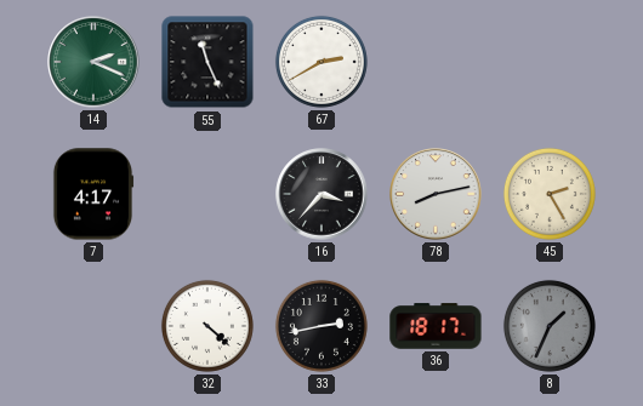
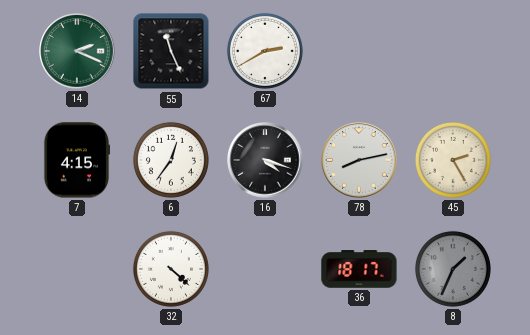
7: 4:17 -> 4:15 (77, 160)
6: none -> 12:36 (171, 160)
16: 3:37 -> 4:18 (265, 160)
33: 2:43 -> none (321, 326)
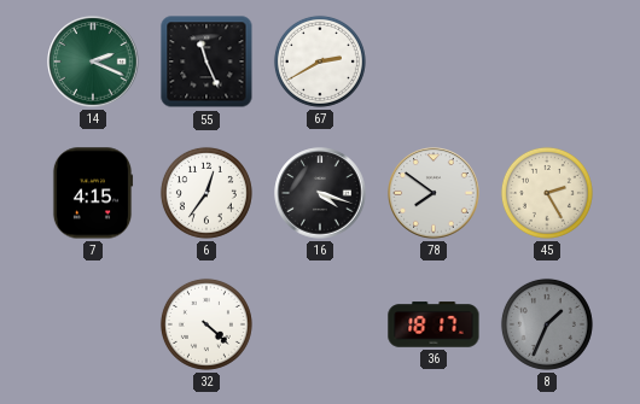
78: 8:13 -> 7:51 (434, 193)
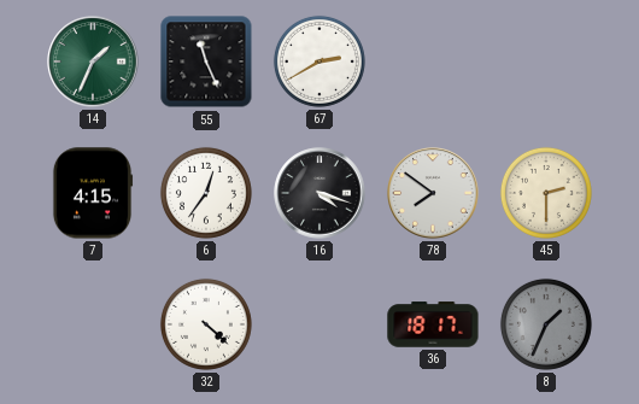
14: 2:19 -> 1:34 (93, 62)
45: 2:25 -> 2:30 (546, 193)
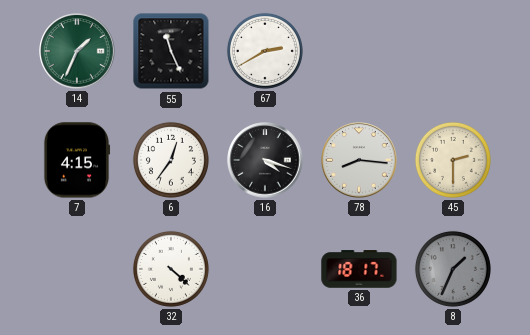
78: 7:51 -> 8:16 (359, 160)
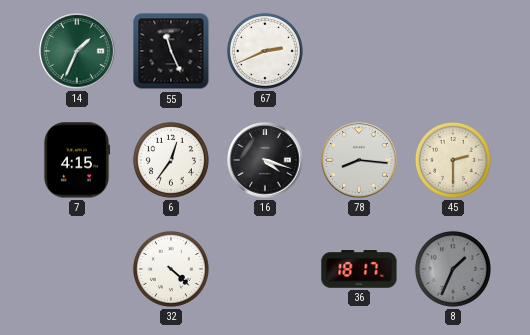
67: 2:40 -> 2:41 (265, 51)
